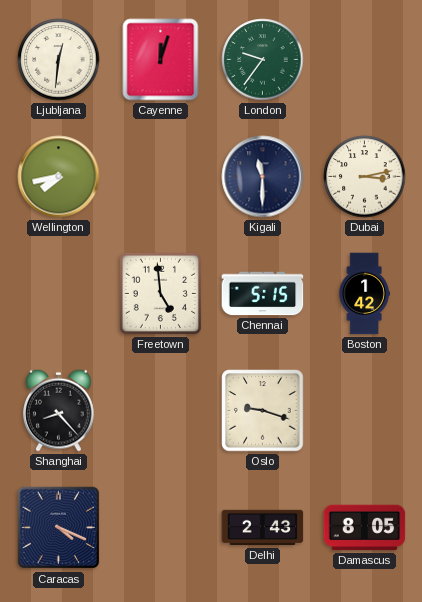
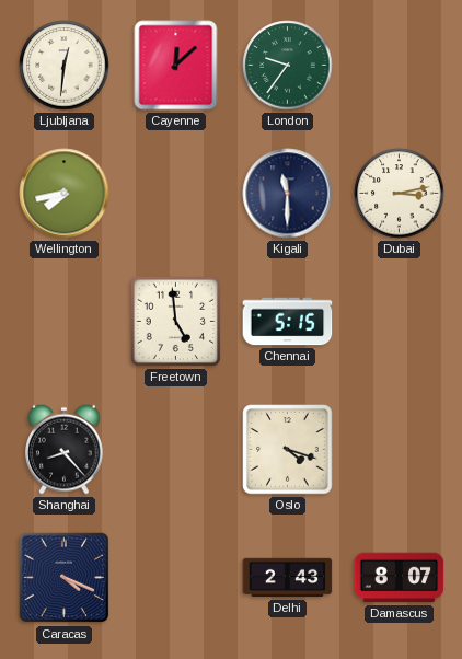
Cayenne: 12:03 -> 12:08 (176, 66)
Boston: 1:42 -> none (364, 294)
Oslo: 9:18 -> 4:18 (288, 450)
Damascus: 8:05 -> 8:07 (400, 578)
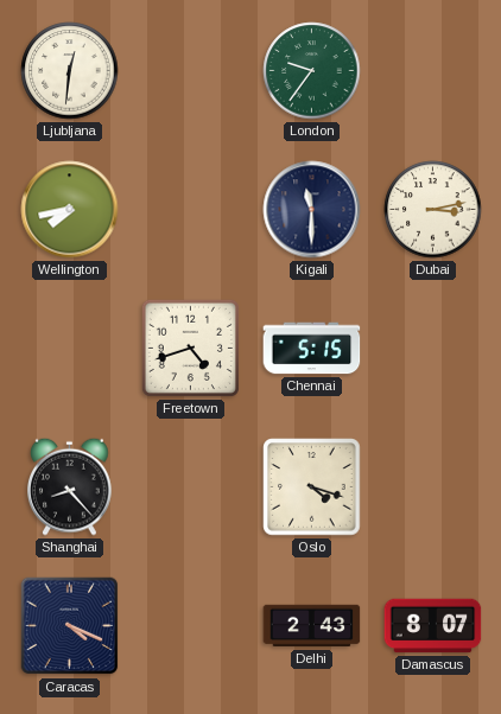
Cayenne: 12:08 -> none (176, 66)
Freetown: 4:59 -> 4:42 (190, 348)
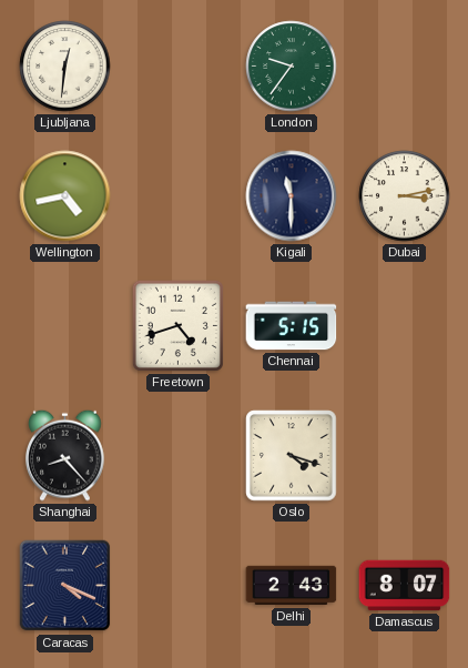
Wellington: 7:43 -> 4:43 (65, 196)
